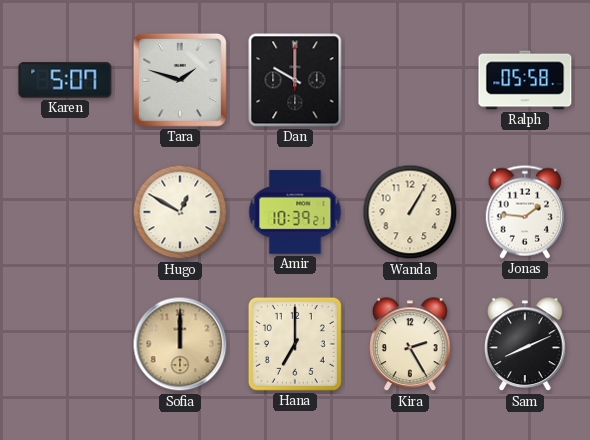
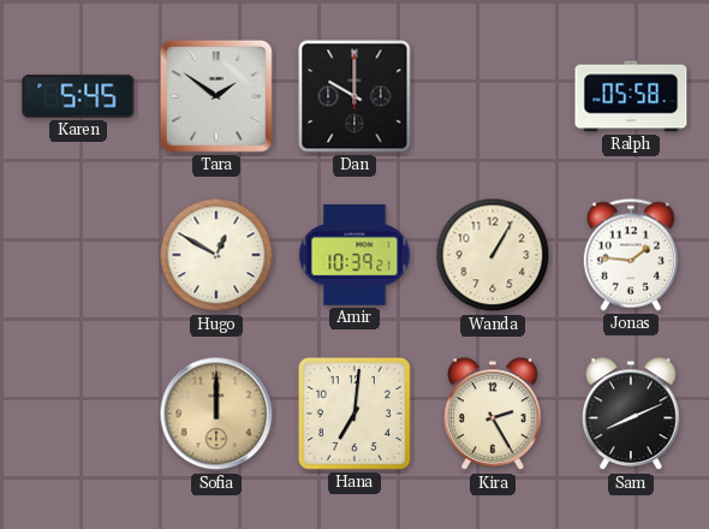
Karen: 5:07 -> 5:45 (78, 96)
Tara: 1:48 -> 1:51 (216, 96)
Hana: 7:00 -> 7:01 (354, 414)
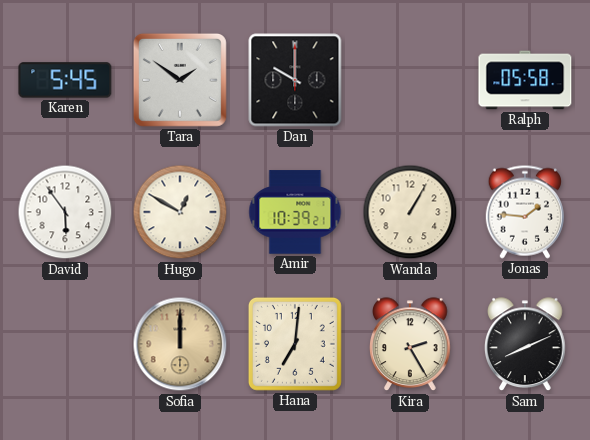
David: none -> 5:54 (65, 212)
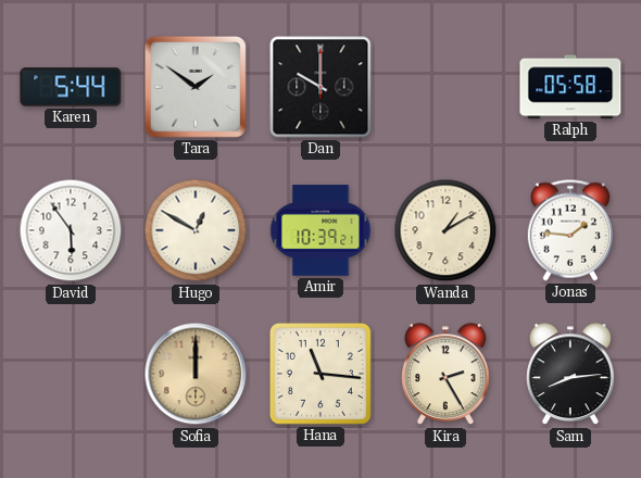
Karen: 5:45 -> 5:44 (71, 87)
Wanda: 1:05 -> 1:10 (445, 230)
Hana: 7:01 -> 11:16 (320, 374)
Sam: 8:11 -> 8:14 (571, 375)
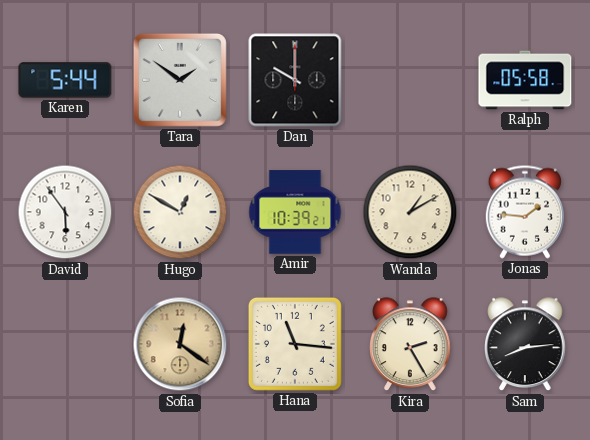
Sofia: 12:00 -> 12:21 (180, 344)
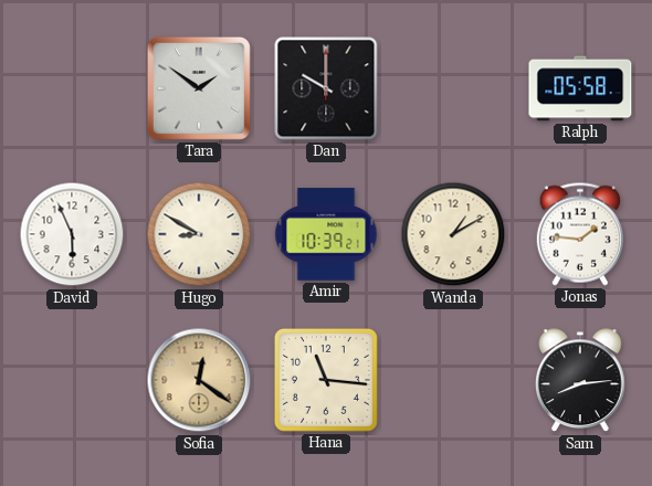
Karen: 5:44 -> none (65, 80)
David: 5:54 -> 5:56 (72, 234)
Hugo: 12:50 -> 8:50 (199, 234)
Kira: 2:25 -> none (411, 345)
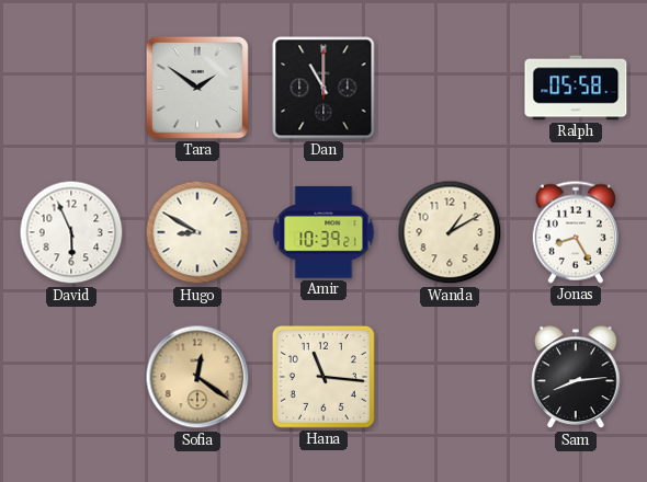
Dan: 10:00 -> 11:00 (323, 88)
Jonas: 1:46 -> 8:25 (576, 232)
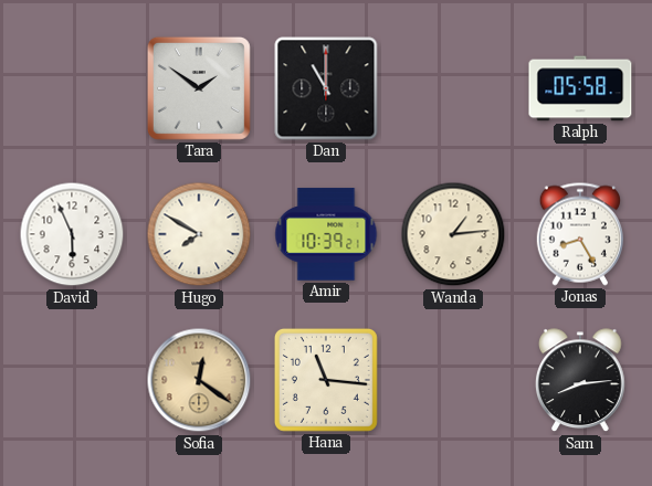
Hugo: 8:50 -> 7:50 (199, 234)
Wanda: 1:10 -> 1:14 (453, 234)
